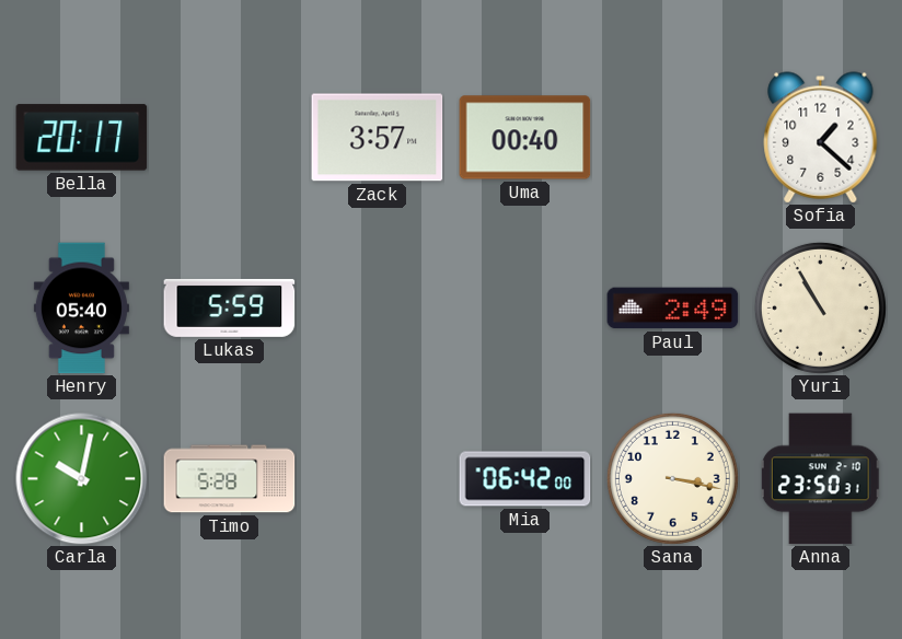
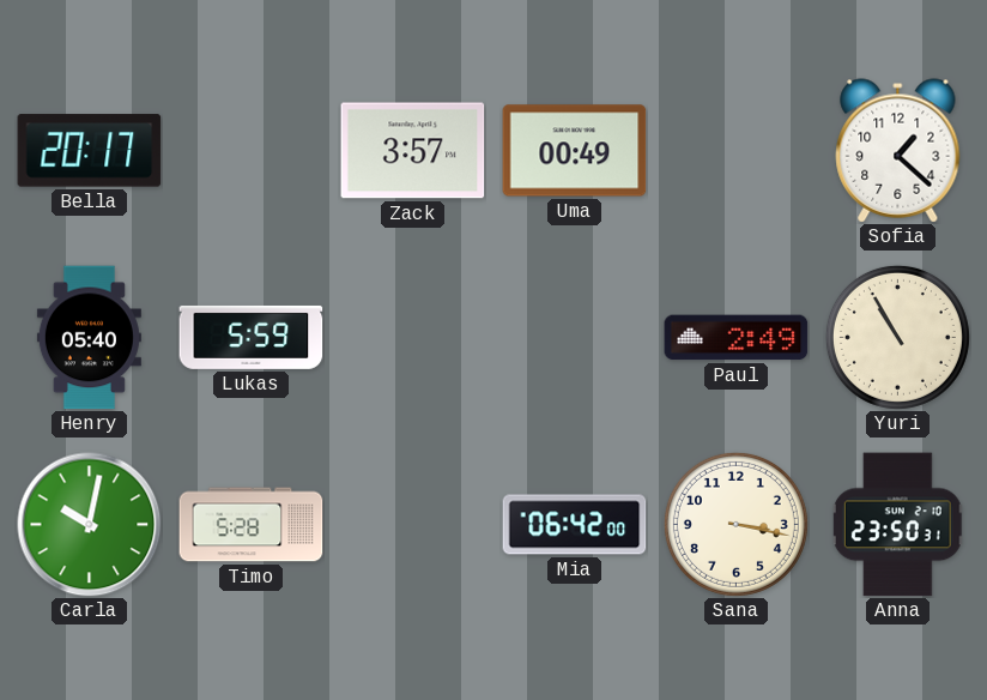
Uma: 00:40 -> 00:49 (575, 151)
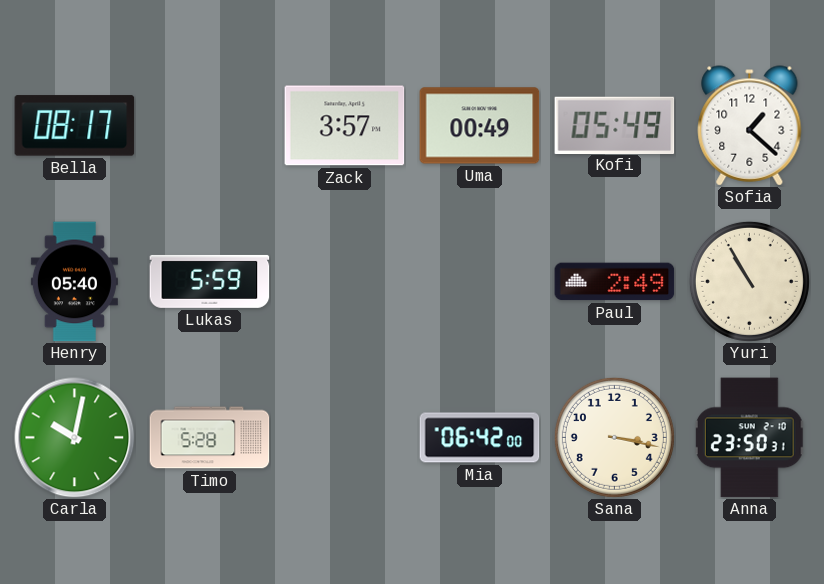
Bella: 20:17 -> 08:17 (75, 126)
Kofi: none -> 05:49 (615, 125)
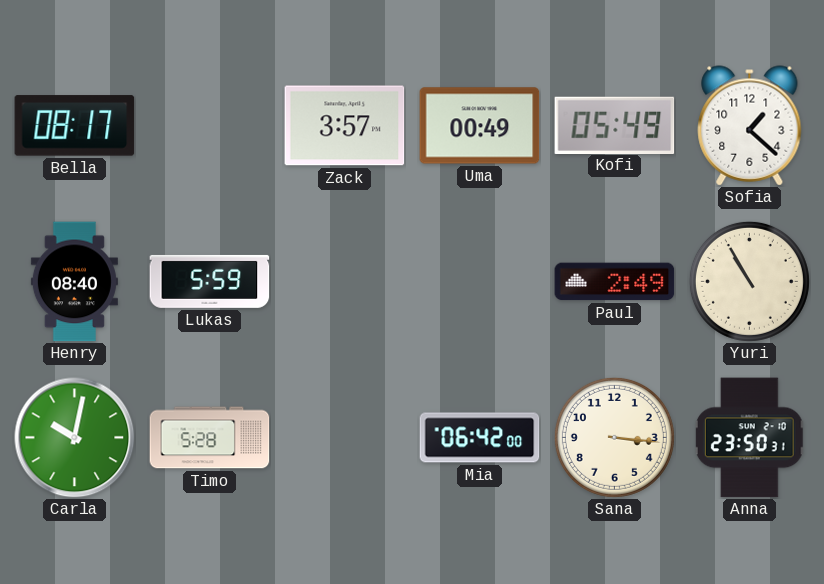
Henry: 05:40 -> 08:40 (74, 282)
Sana: 3:17 -> 3:16 (614, 437)
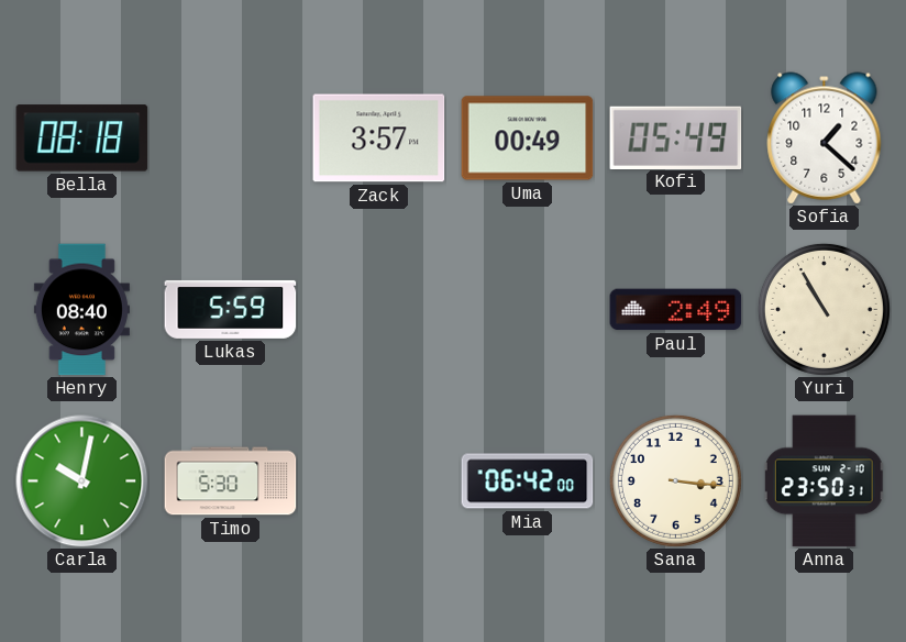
Bella: 08:17 -> 08:18 (82, 139)
Timo: 5:28 -> 5:30 (231, 481)
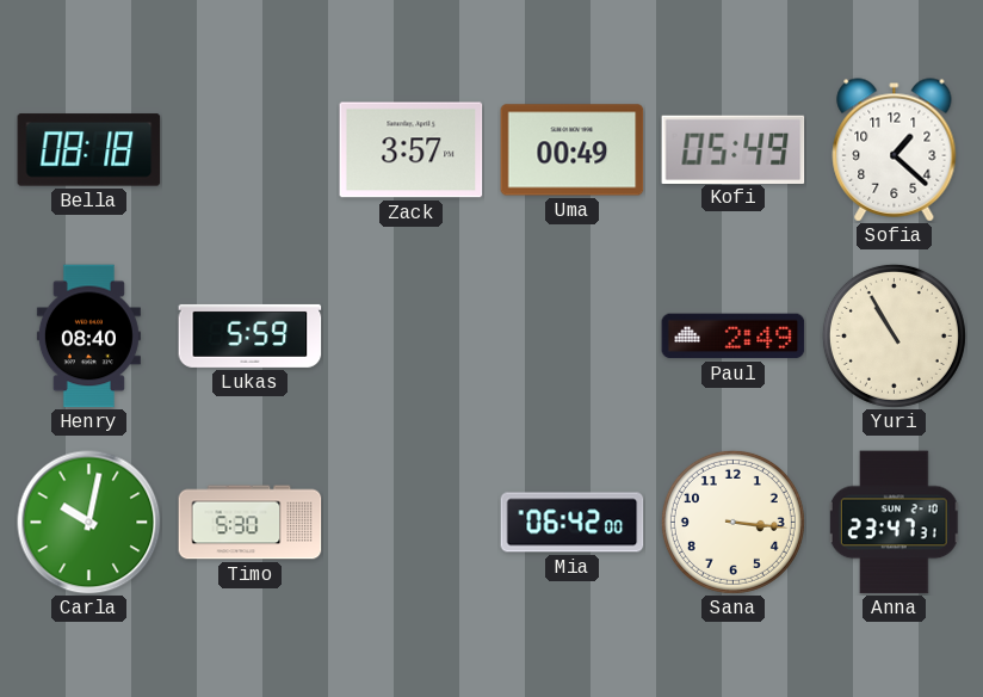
Anna: 23:50 -> 23:47 (895, 523)
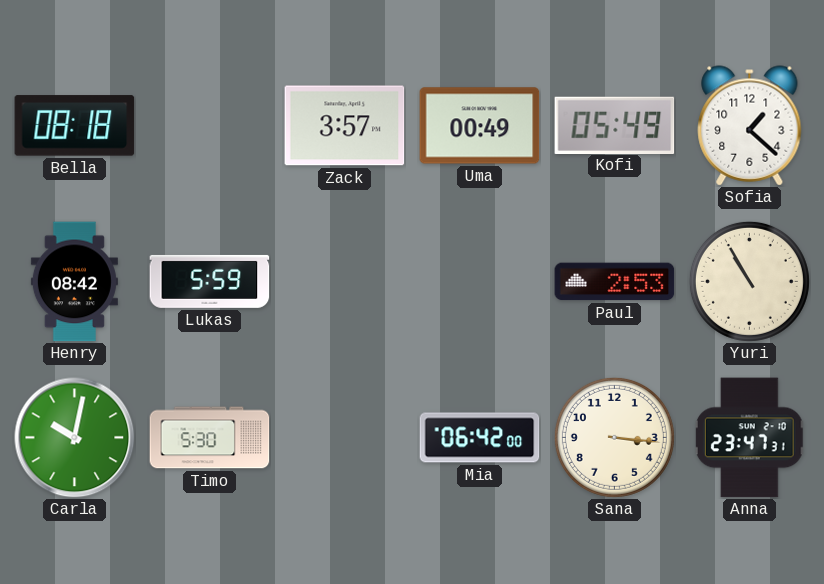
Henry: 08:40 -> 08:42 (74, 282)
Paul: 2:49 -> 2:53 (615, 282)
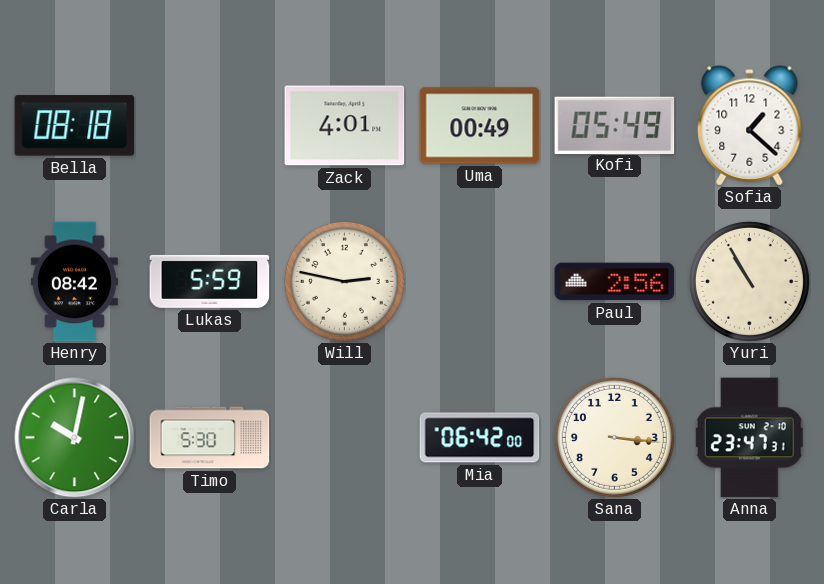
Zack: 3:57 -> 4:01 (345, 126)
Will: none -> 2:47 (344, 281)
Paul: 2:53 -> 2:56 (615, 282)
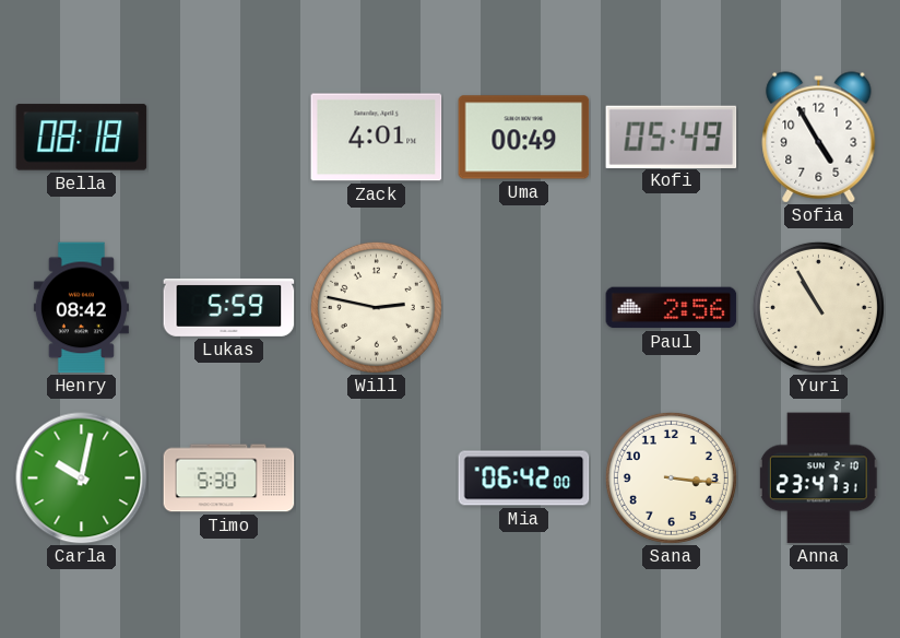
Sofia: 1:22 -> 4:55 (819, 138)
